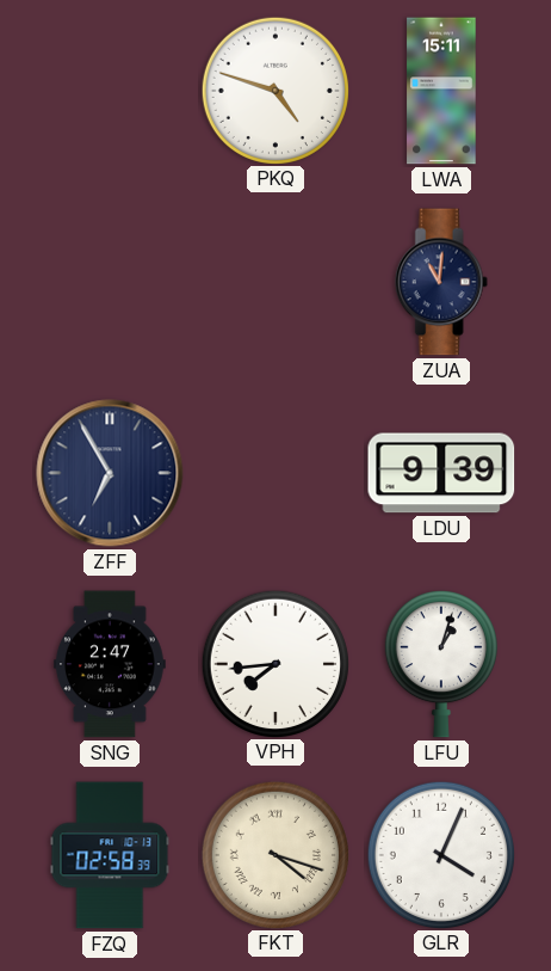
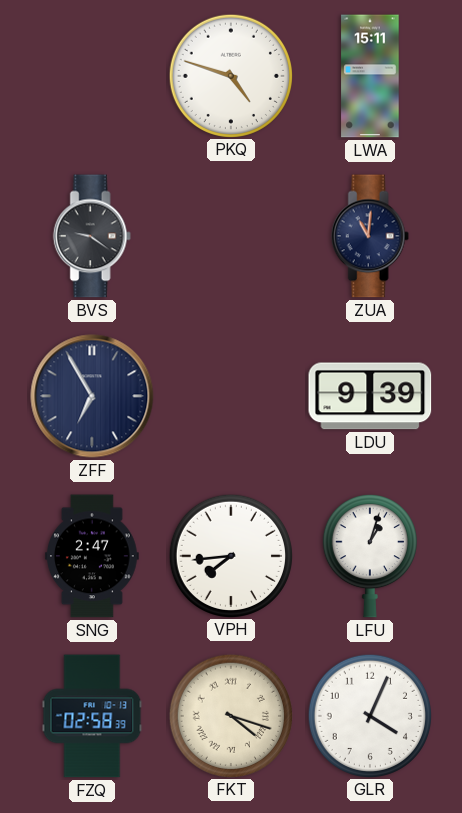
BVS: none -> 9:21 (92, 236)
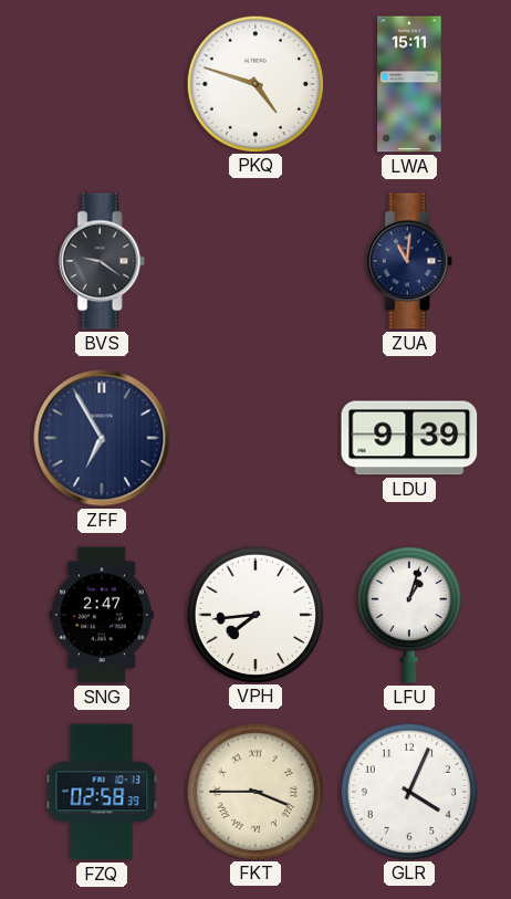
FKT: 4:18 -> 3:45 (254, 791)
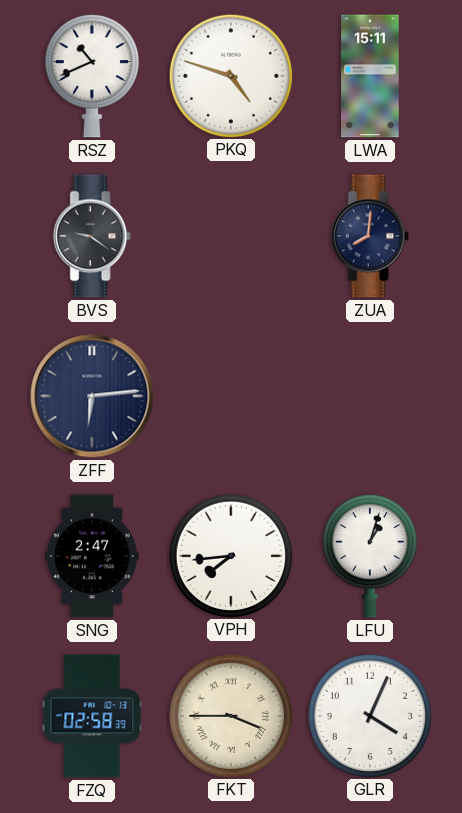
RSZ: none -> 10:41 (92, 76)
ZUA: 11:01 -> 8:01 (370, 236)
ZFF: 6:55 -> 6:14 (92, 396)
LDU: 9:39 -> none (409, 438)
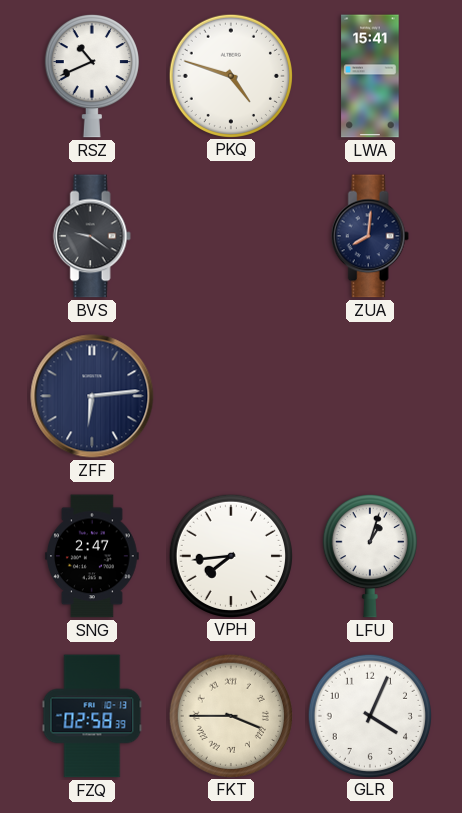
LWA: 15:11 -> 15:41 (370, 76)
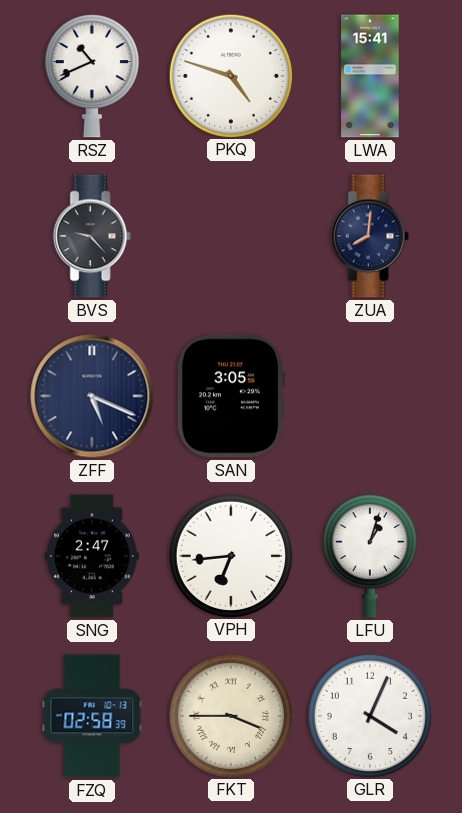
BVS: 9:21 -> 9:23 (92, 236)
ZFF: 6:14 -> 5:19 (92, 396)
SAN: none -> 3:05 (231, 396)
VPH: 7:44 -> 6:44 (230, 555)
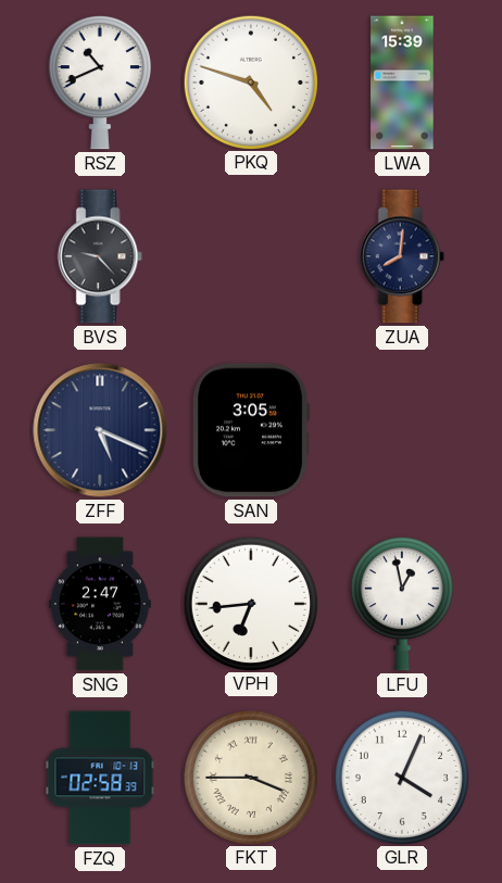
LWA: 15:41 -> 15:39 (402, 83)
LFU: 1:03 -> 12:58 (402, 604)
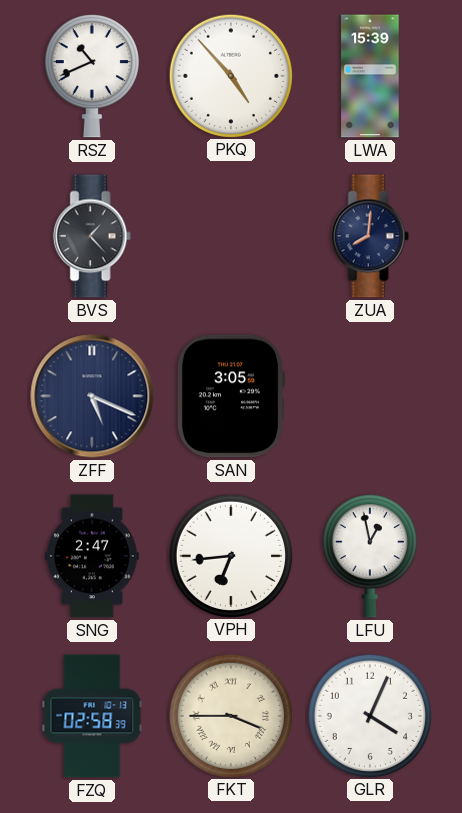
PKQ: 4:48 -> 4:53 (230, 75)
BVS: 9:23 -> 1:23 (92, 236)
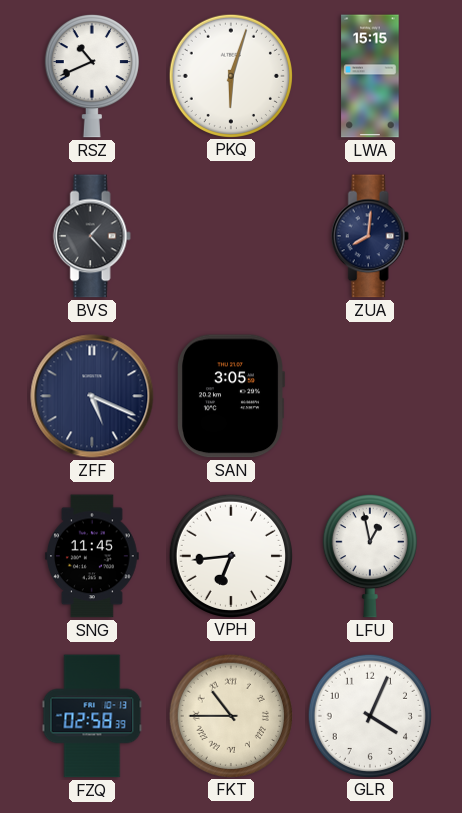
PKQ: 4:53 -> 6:03 (230, 75)
LWA: 15:39 -> 15:15 (370, 76)
SNG: 2:47 -> 11:45 (92, 556)
FKT: 3:45 -> 10:45 (230, 715)
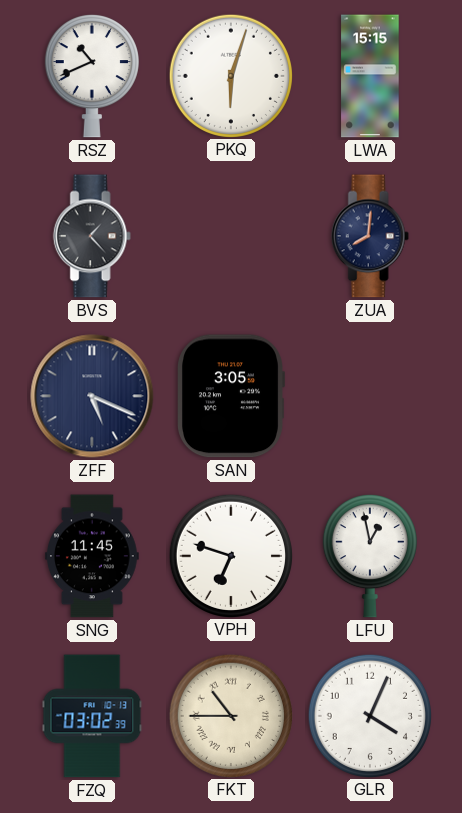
VPH: 6:44 -> 6:48 (230, 555)
FZQ: 02:58 -> 03:02 (92, 716)
